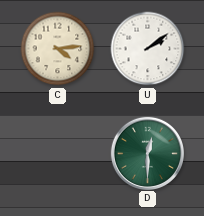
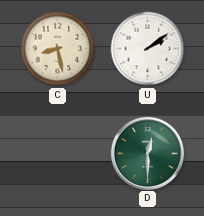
C: 4:14 -> 8:28 (58, 49)
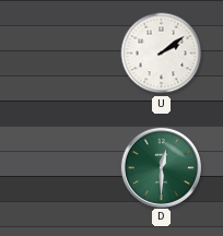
C: 8:28 -> none (58, 49)
